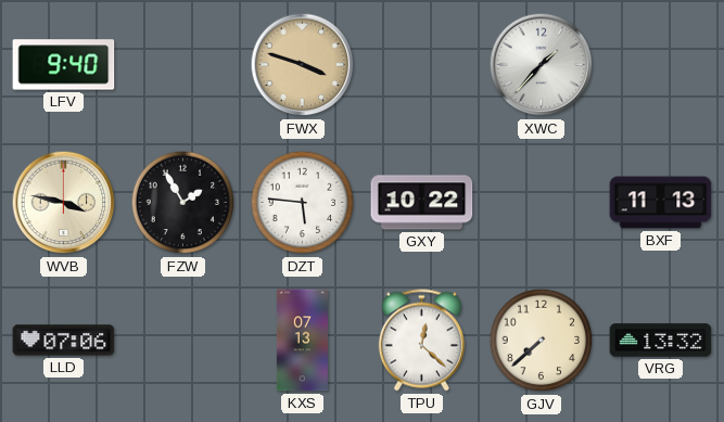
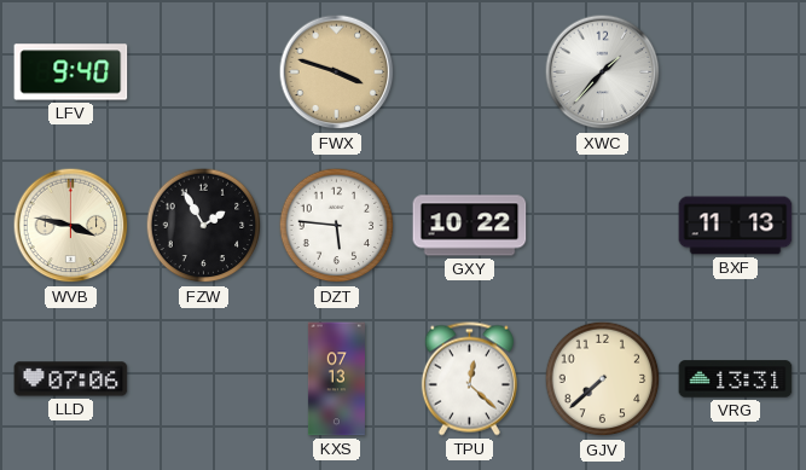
VRG: 13:32 -> 13:31 (736, 379)
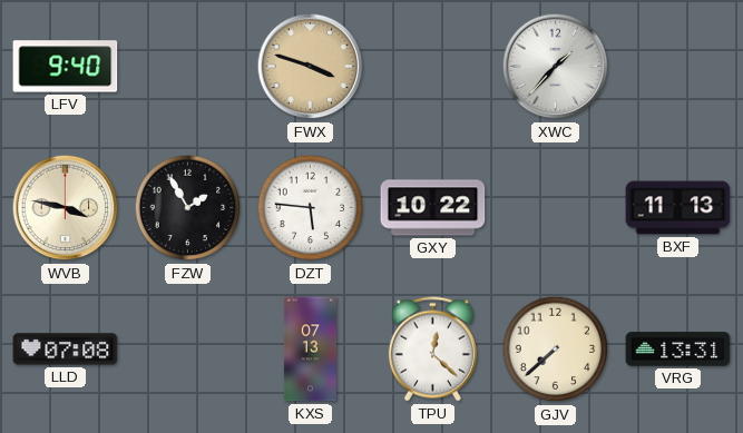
LLD: 07:06 -> 07:08 (66, 350)
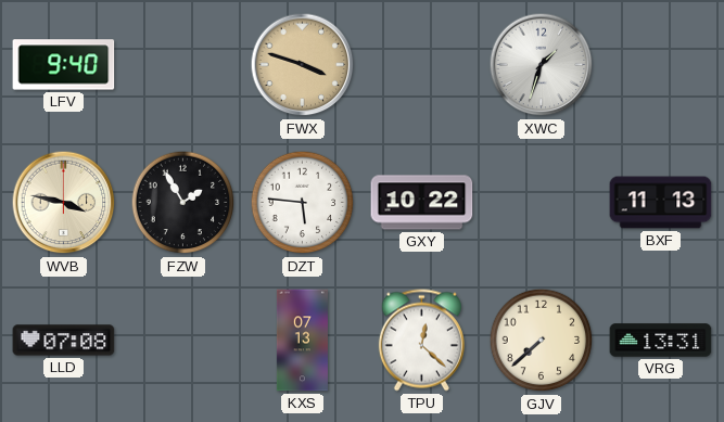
XWC: 1:37 -> 1:33 (542, 65)
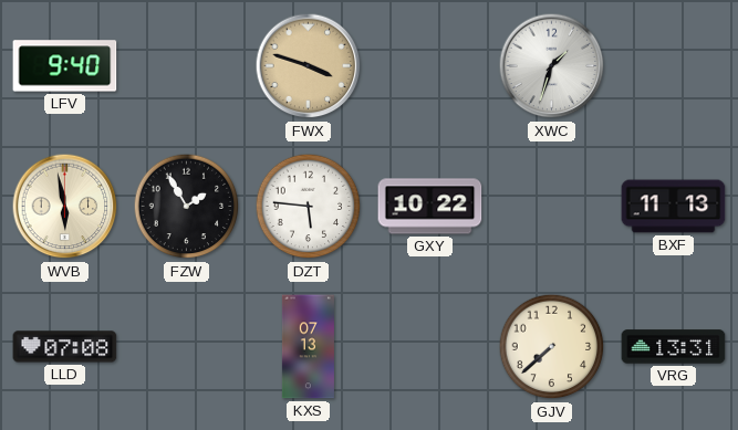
WVB: 3:47 -> 5:58 (65, 207)
TPU: 12:22 -> none (421, 341)
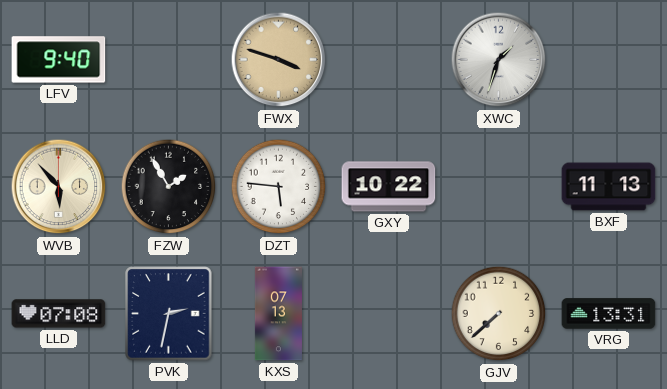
WVB: 5:58 -> 5:53 (59, 187)
PVK: none -> 2:32 (169, 314)
